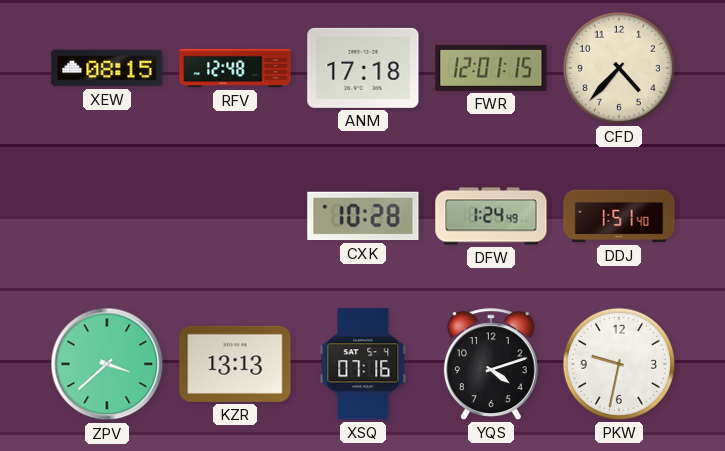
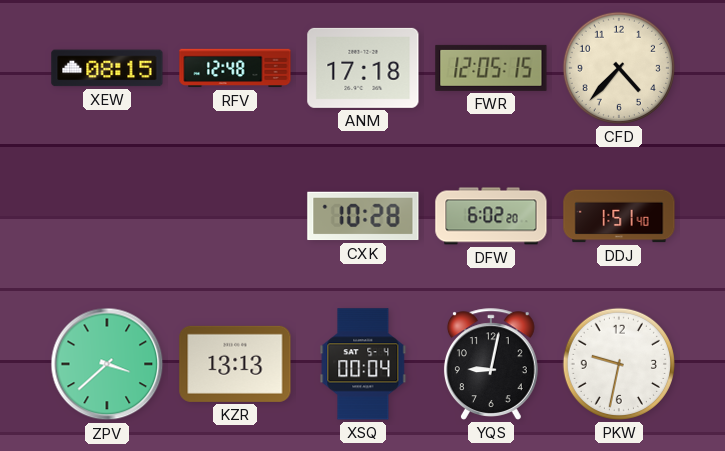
FWR: 12:01 -> 12:05 (491, 68)
DFW: 1:24 -> 6:02 (491, 216)
XSQ: 07:16 -> 00:04 (363, 364)
YQS: 4:12 -> 9:02 (491, 364)
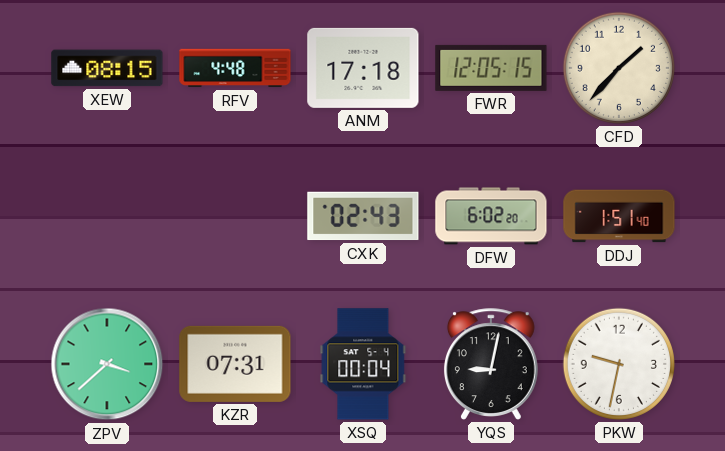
RFV: 12:48 -> 4:48 (235, 68)
CFD: 4:37 -> 1:37 (619, 68)
CXK: 10:28 -> 02:43 (363, 216)
KZR: 13:13 -> 07:31 (235, 364)
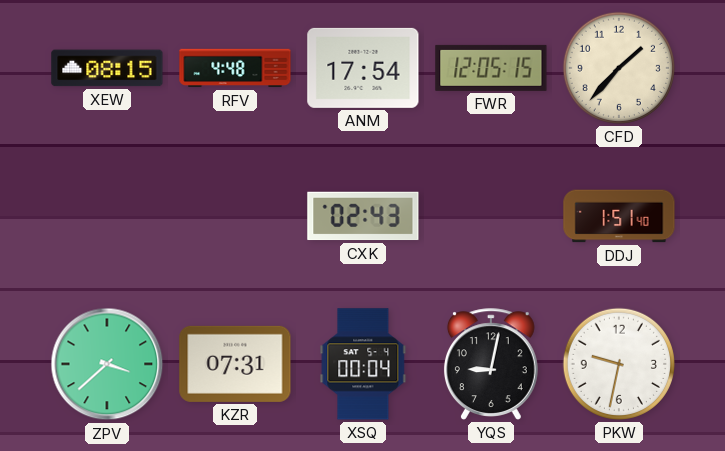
ANM: 17:18 -> 17:54 (363, 68)
DFW: 6:02 -> none (491, 216)
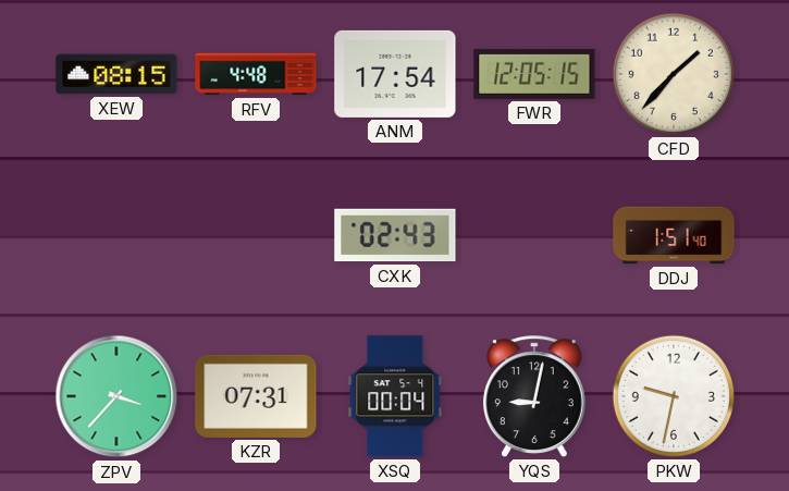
ZPV: 3:38 -> 3:37 (116, 396)
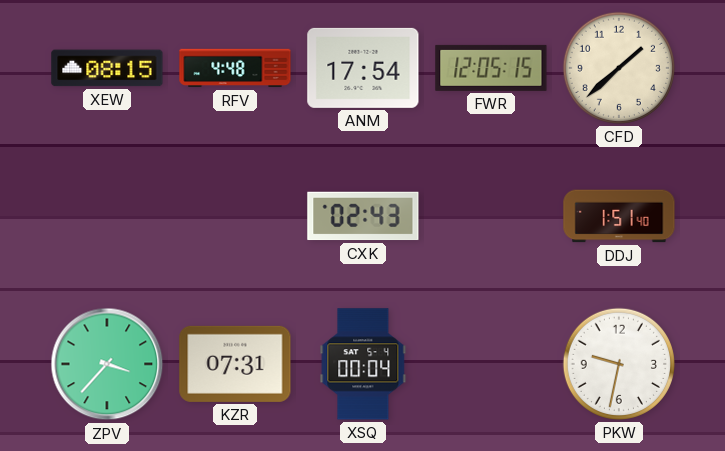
CFD: 1:37 -> 1:38 (619, 68)
YQS: 9:02 -> none (534, 396)
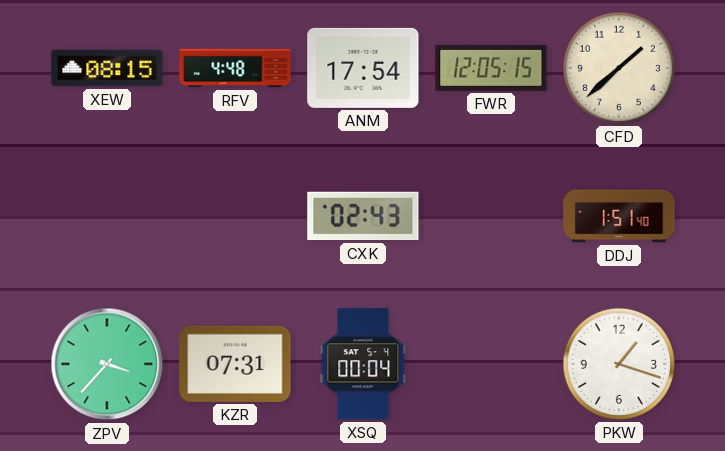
PKW: 9:32 -> 1:18 (619, 364)
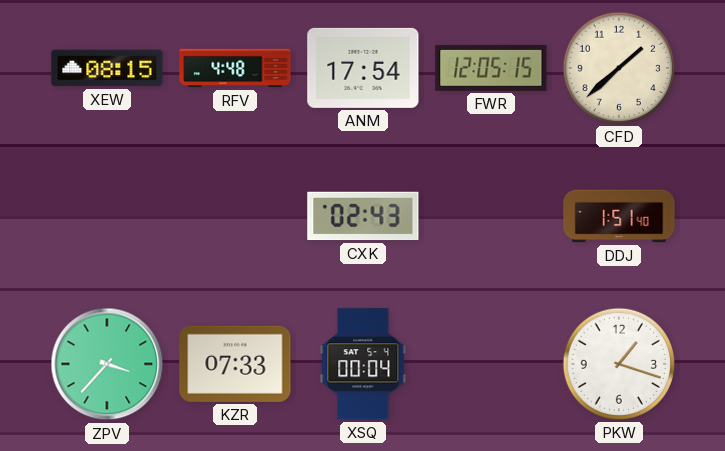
KZR: 07:31 -> 07:33 (235, 364)
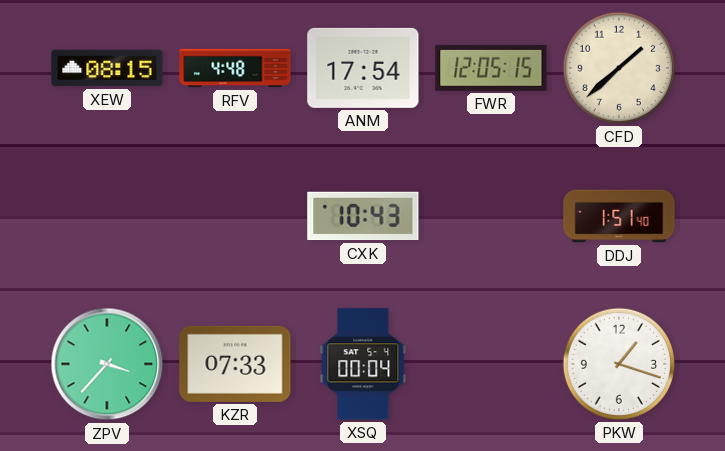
CXK: 02:43 -> 10:43 (363, 216)
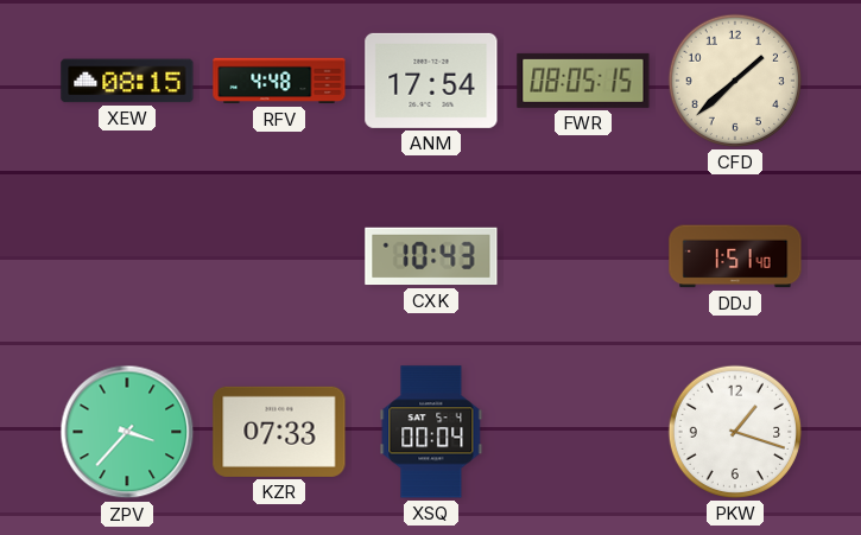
FWR: 12:05 -> 08:05 (583, 81)
